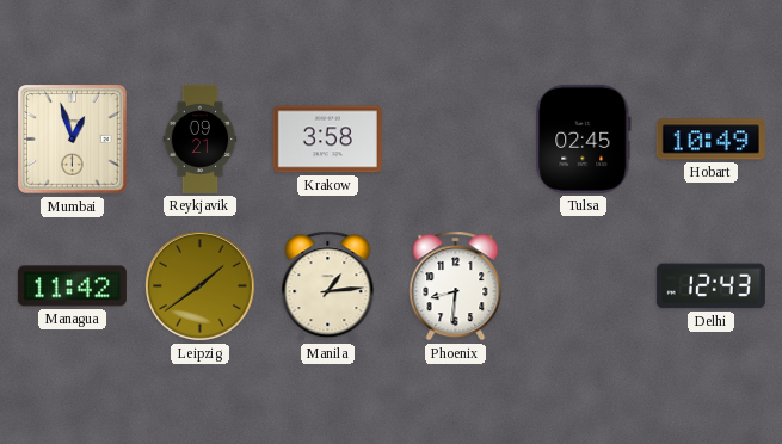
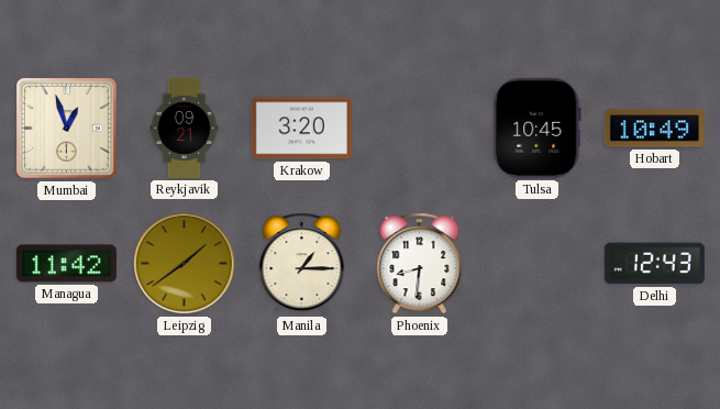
Krakow: 3:58 -> 3:20 (301, 129)
Tulsa: 02:45 -> 10:45 (538, 128)
Manila: 1:14 -> 1:15 (302, 264)
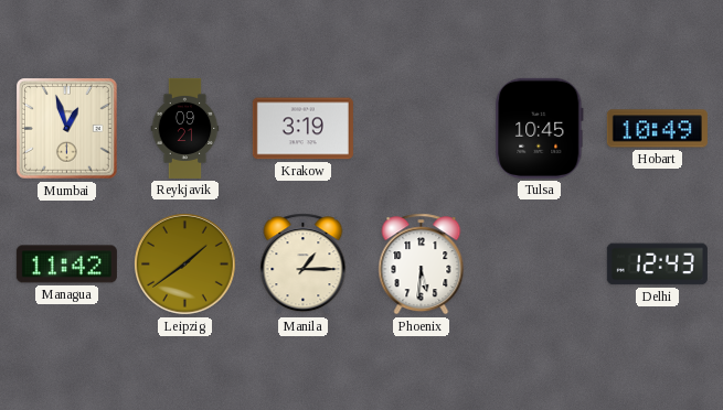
Krakow: 3:20 -> 3:19 (302, 129)
Phoenix: 8:31 -> 5:31 (422, 265)
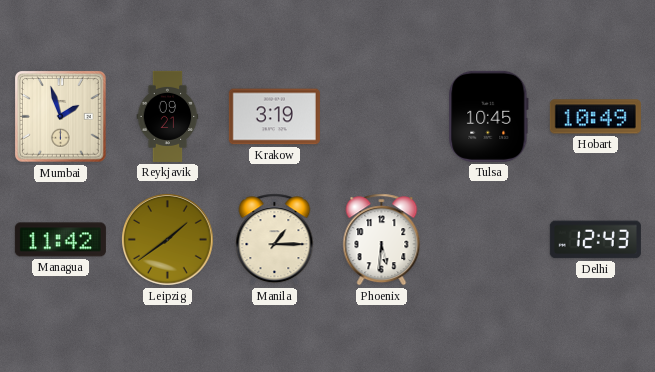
Mumbai: 12:57 -> 1:57 (61, 117)
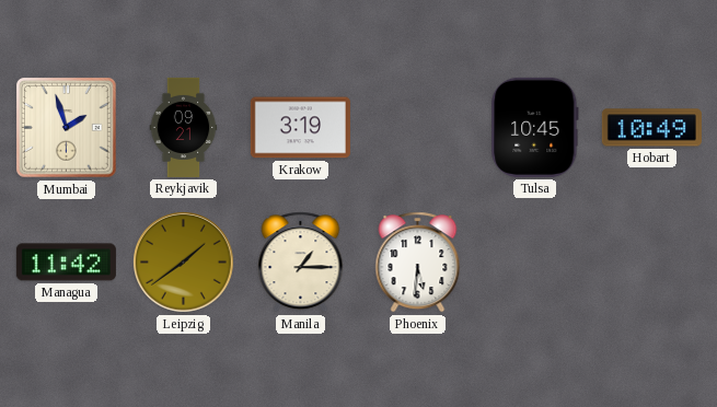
Delhi: 12:43 -> none (595, 240)
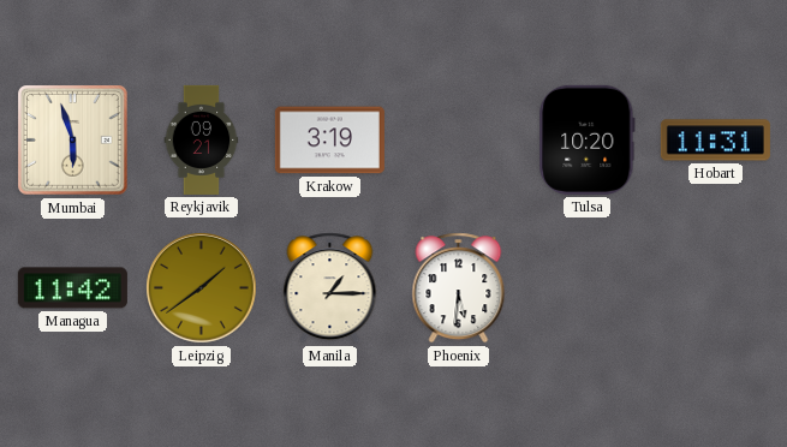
Mumbai: 1:57 -> 5:57 (73, 141)
Tulsa: 10:45 -> 10:20 (588, 139)
Hobart: 10:49 -> 11:31 (715, 141)
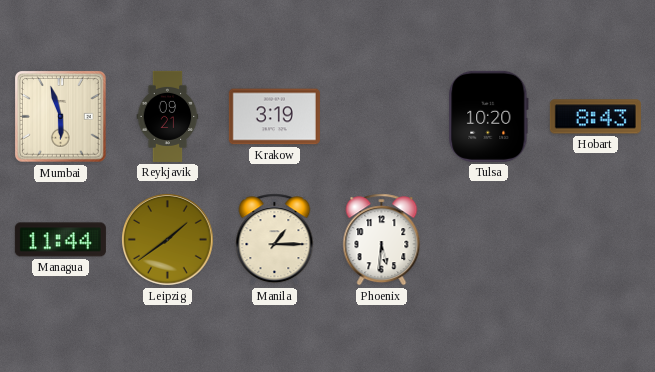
Hobart: 11:31 -> 8:43 (595, 117)
Managua: 11:42 -> 11:44 (60, 240)
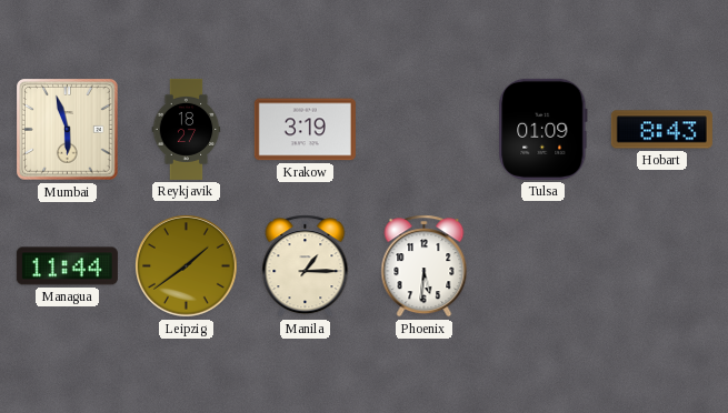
Reykjavik: 09:21 -> 18:27 (187, 129)
Tulsa: 10:20 -> 01:09 (543, 129)
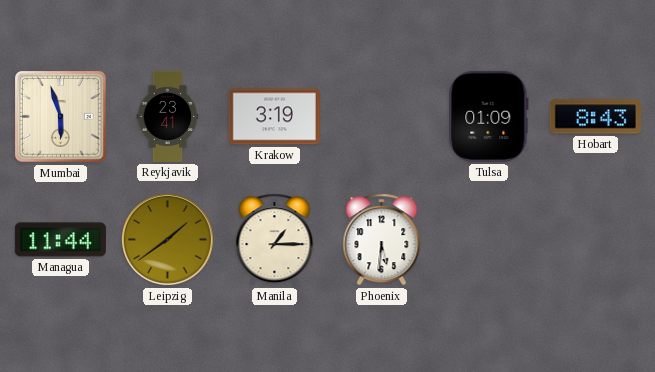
Reykjavik: 18:27 -> 23:41 (168, 116)
